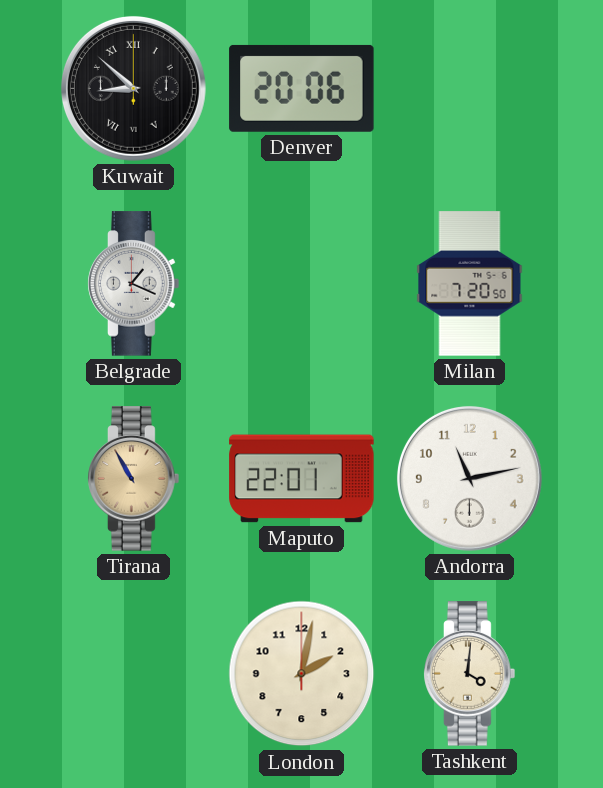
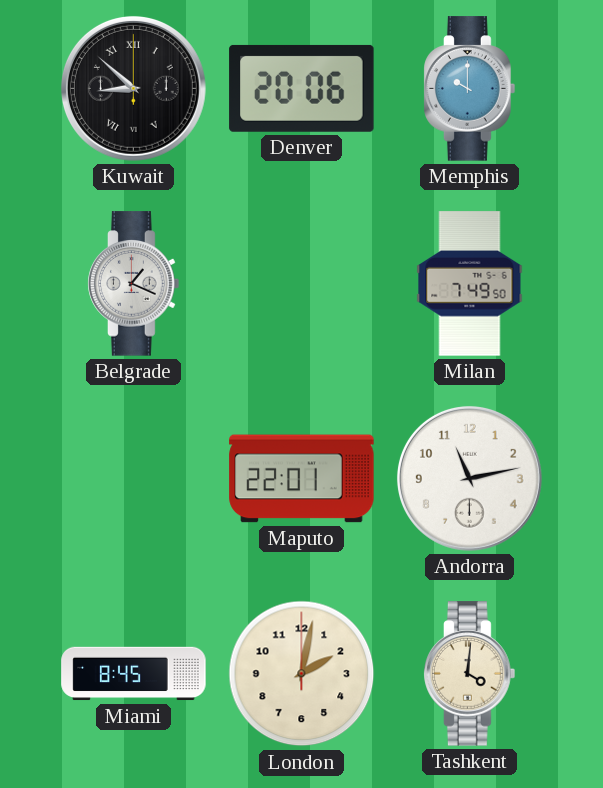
Memphis: none -> 10:00 (470, 89)
Milan: 7:20 -> 7:49 (470, 284)
Tirana: 10:55 -> none (134, 479)
Miami: none -> 8:45 (134, 674)
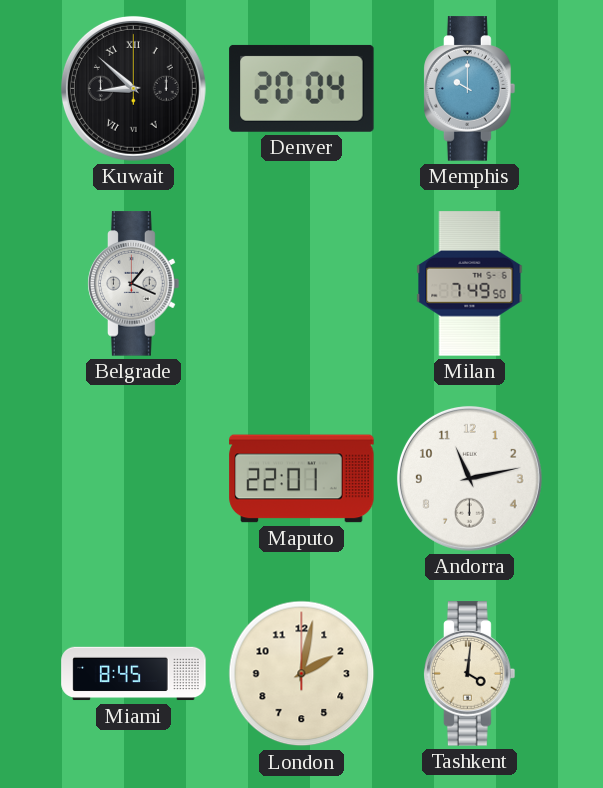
Denver: 20:06 -> 20:04 (302, 88)
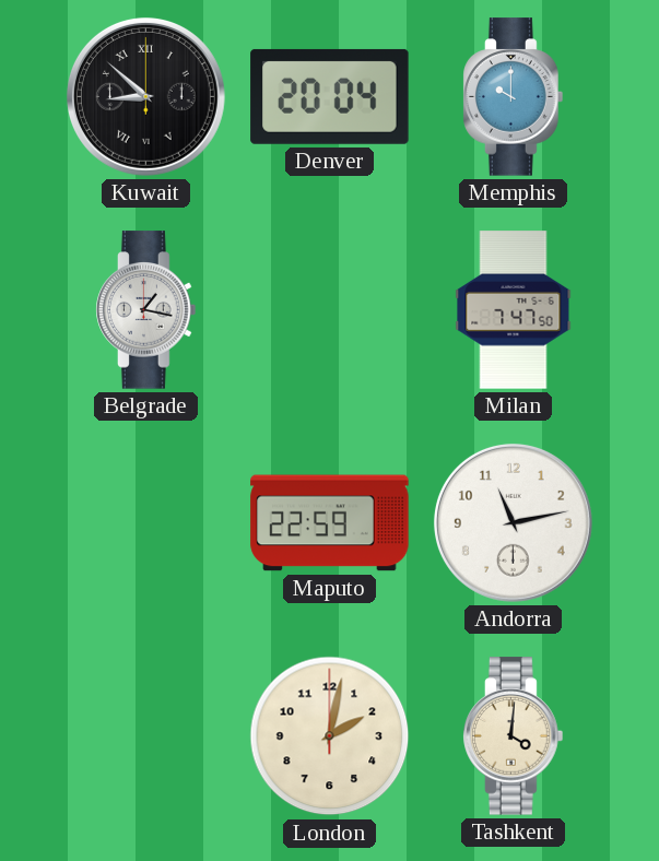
Belgrade: 1:19 -> 1:17 (146, 310)
Milan: 7:49 -> 7:47 (514, 310)
Maputo: 22:01 -> 22:59 (330, 523)
Miami: 8:45 -> none (134, 674)
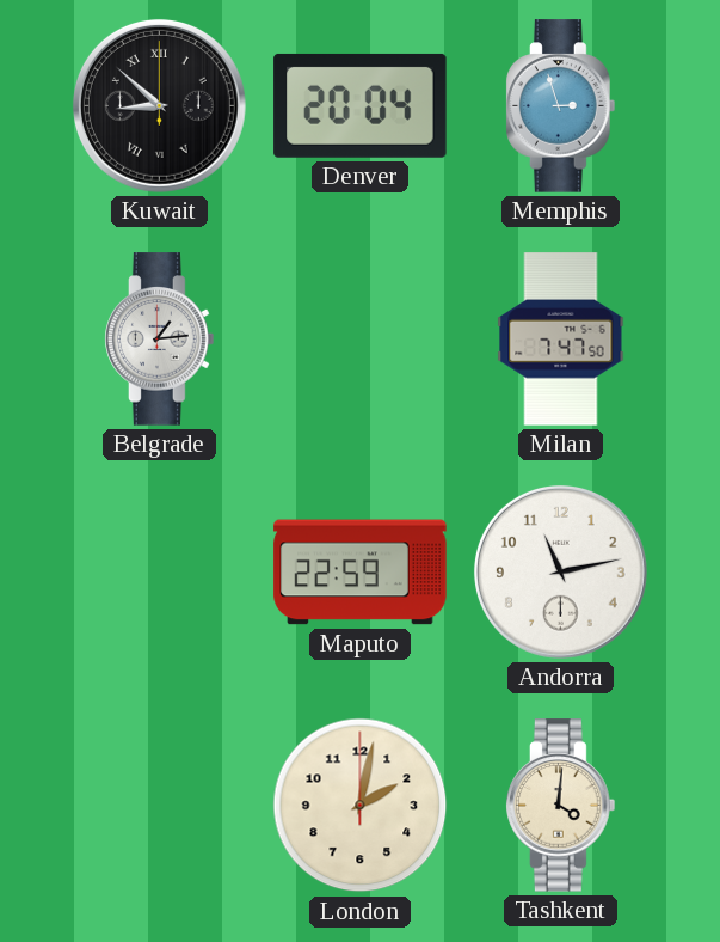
Memphis: 10:00 -> 2:57 (561, 106)
Belgrade: 1:17 -> 1:14 (160, 340)
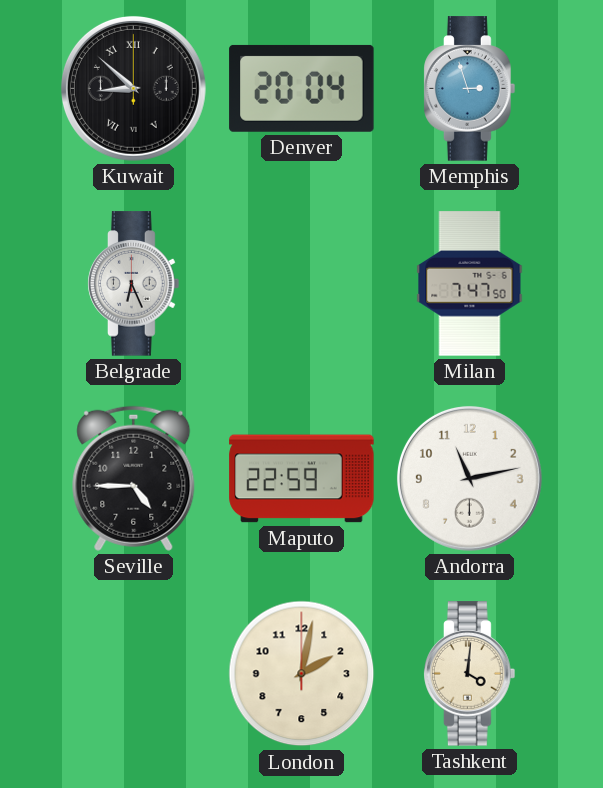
Belgrade: 1:14 -> 6:26 (134, 284)
Seville: none -> 4:45 (134, 478)
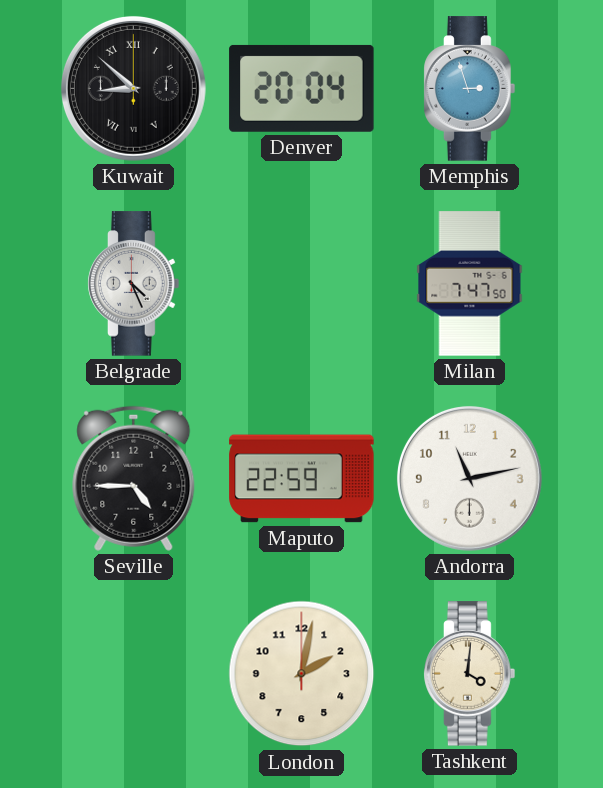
Belgrade: 6:26 -> 4:26 (134, 284)
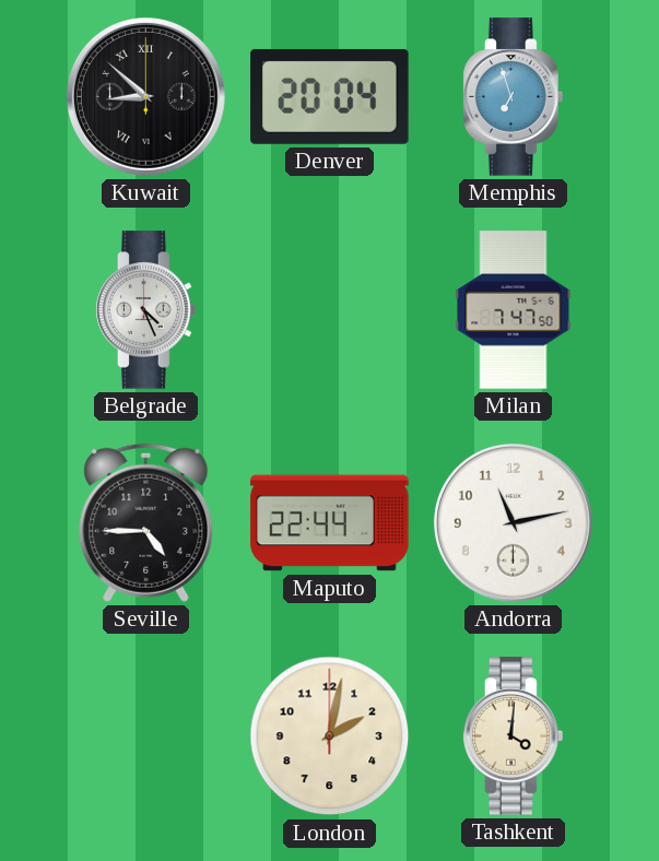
Memphis: 2:57 -> 6:57 (514, 97)
Maputo: 22:59 -> 22:44 (330, 523)
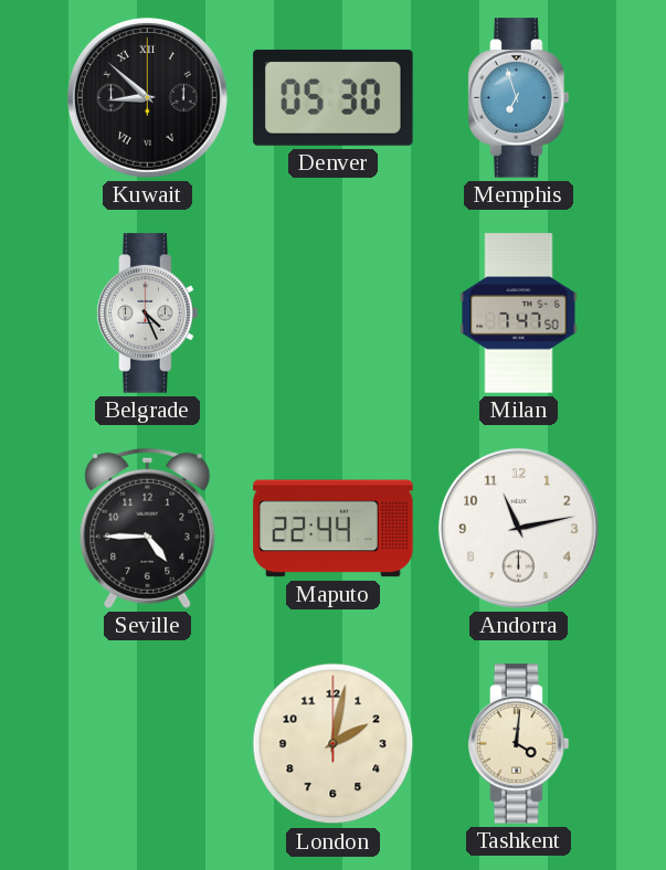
Denver: 20:04 -> 05:30 (334, 97)
